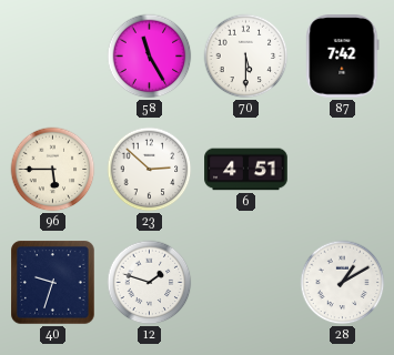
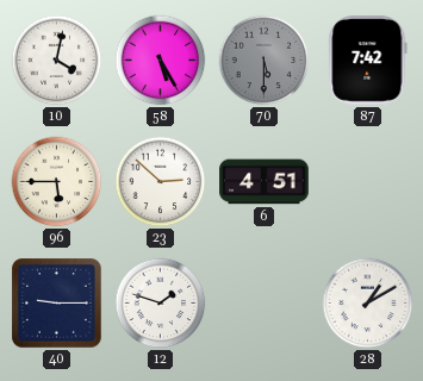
10: none -> 4:02 (57, 61)
58: 11:25 -> 5:25 (161, 61)
70 dial: white -> grey (265, 61)
40: 9:33 -> 9:15 (57, 304)
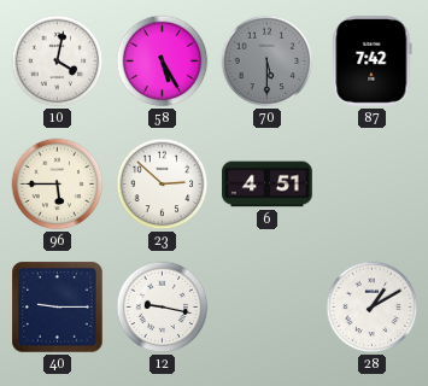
12: 1:48 -> 9:17 (163, 308)
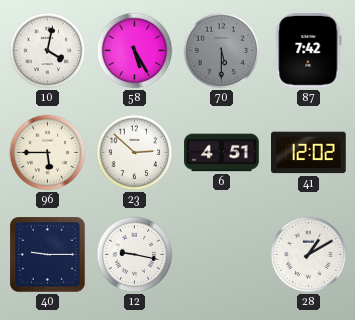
41: none -> 12:02 (309, 153)
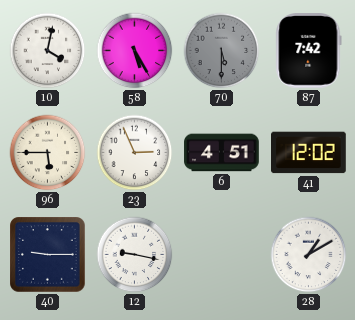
23: 2:52 -> 2:56 (135, 153)
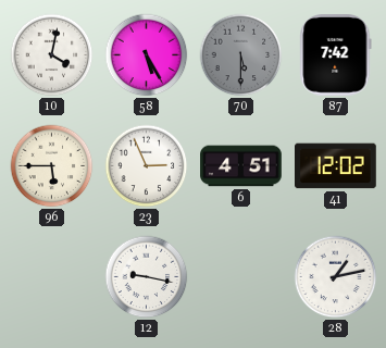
40: 9:15 -> none (48, 255)
28: 1:10 -> 1:13 (336, 277)
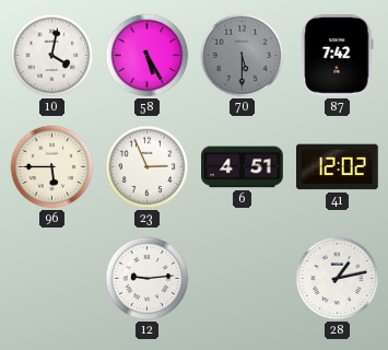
12: 9:17 -> 9:14 (148, 279)
